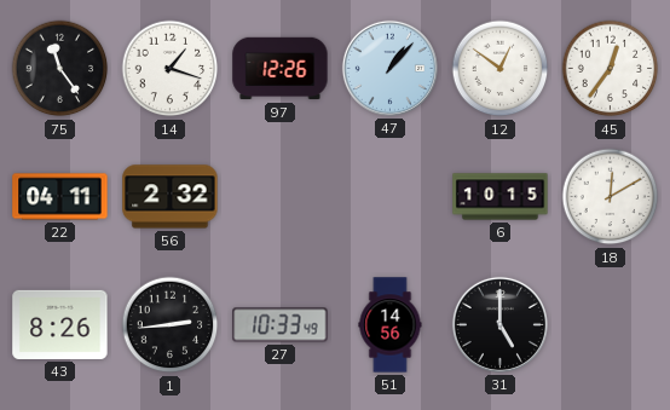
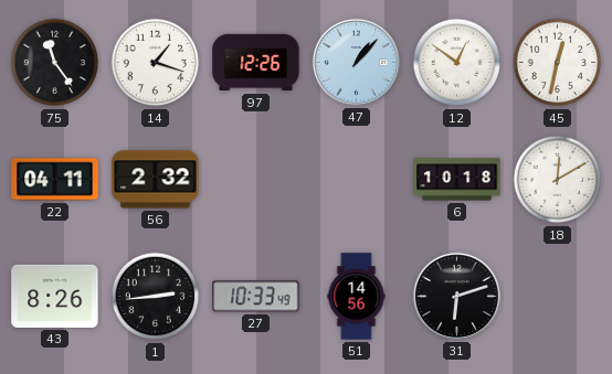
45: 12:36 -> 12:32 (558, 63)
6: 10:15 -> 10:18 (457, 180)
31: 5:00 -> 6:12 (456, 296)
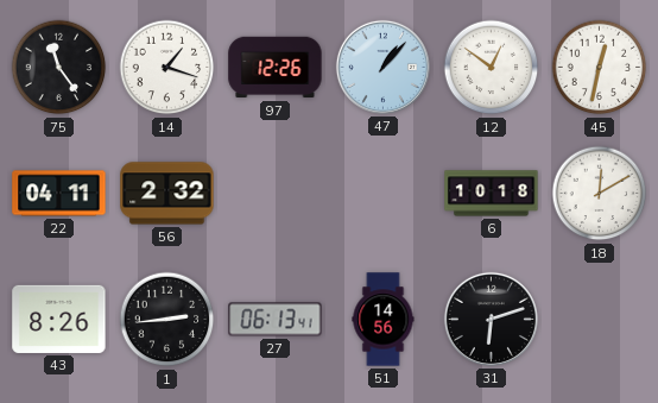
27: 10:33 -> 06:13 (276, 320)
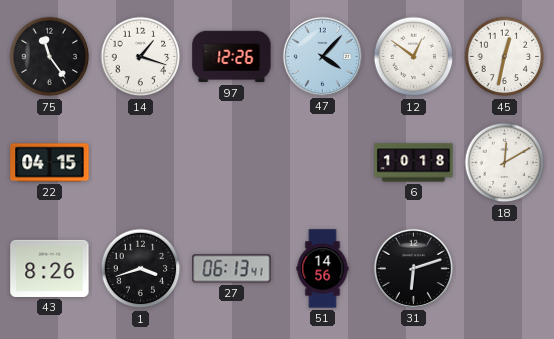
47: 1:07 -> 4:07 (322, 56)
22: 04:11 -> 04:15 (50, 163)
56: 2:32 -> none (167, 194)
1: 2:44 -> 3:42 (141, 269)
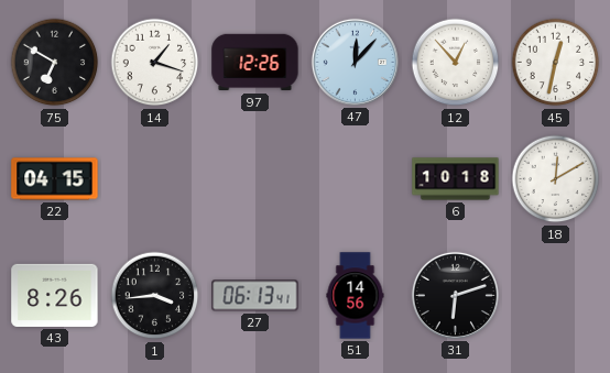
75: 11:24 -> 6:50 (55, 63)
47: 4:07 -> 12:07 (355, 62)
12: 12:51 -> 12:53 (456, 63)
1: 3:42 -> 3:44 (155, 296)
